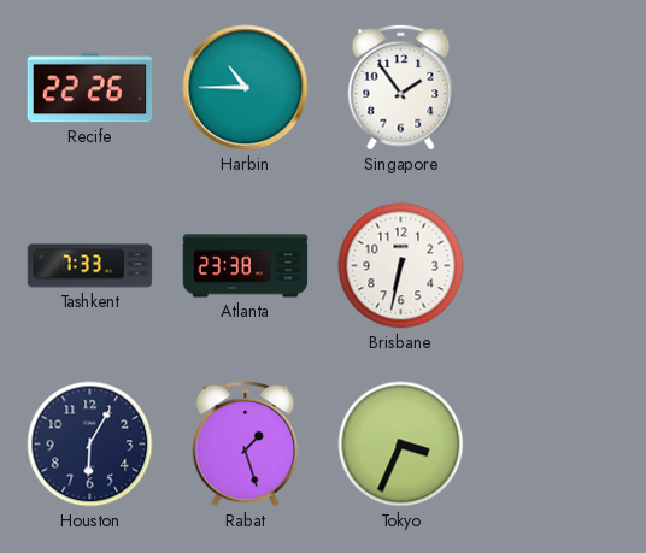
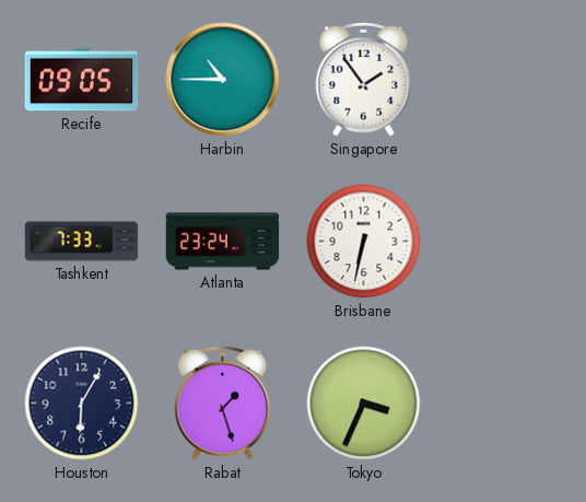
Recife: 22:26 -> 09:05 (82, 80)
Atlanta: 23:38 -> 23:24 (223, 242)
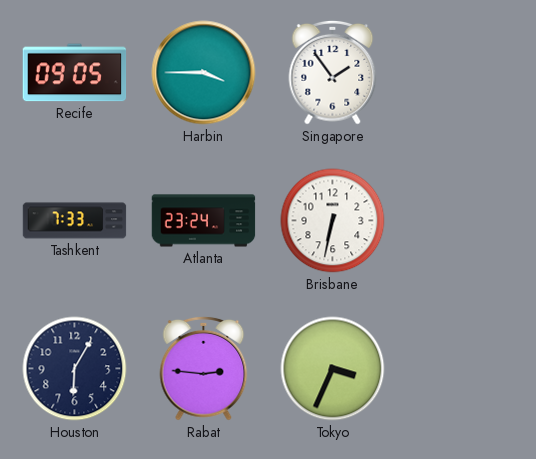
Harbin: 10:45 -> 3:45 (204, 73)
Rabat: 1:27 -> 2:46 (204, 368)
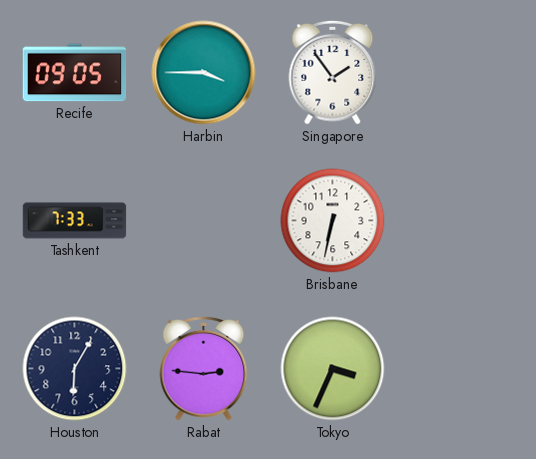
Atlanta: 23:24 -> none (204, 221)
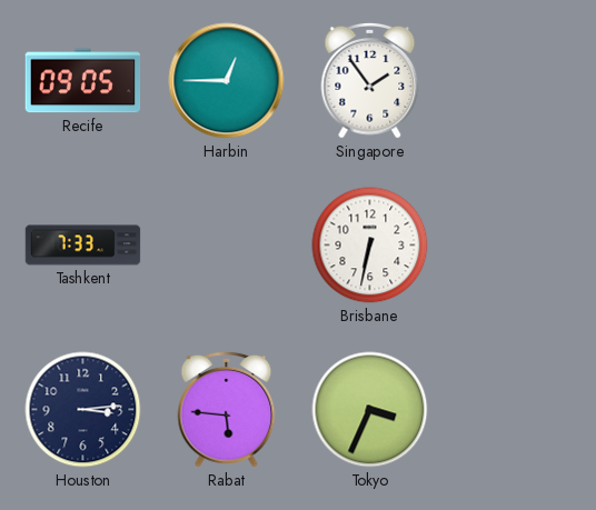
Harbin: 3:45 -> 12:45 (227, 81)
Houston: 6:05 -> 3:14 (83, 410)
Rabat: 2:46 -> 5:46 (227, 409)
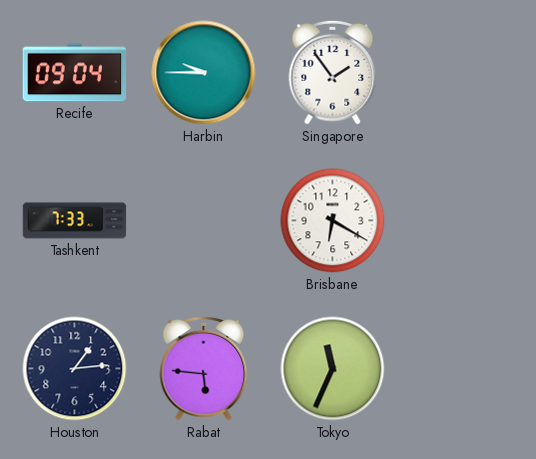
Recife: 09:05 -> 09:04 (75, 73)
Harbin: 12:45 -> 9:45 (204, 73)
Brisbane: 6:32 -> 6:20 (333, 221)
Houston: 3:14 -> 1:14 (75, 369)
Tokyo: 3:34 -> 11:34 (333, 369)
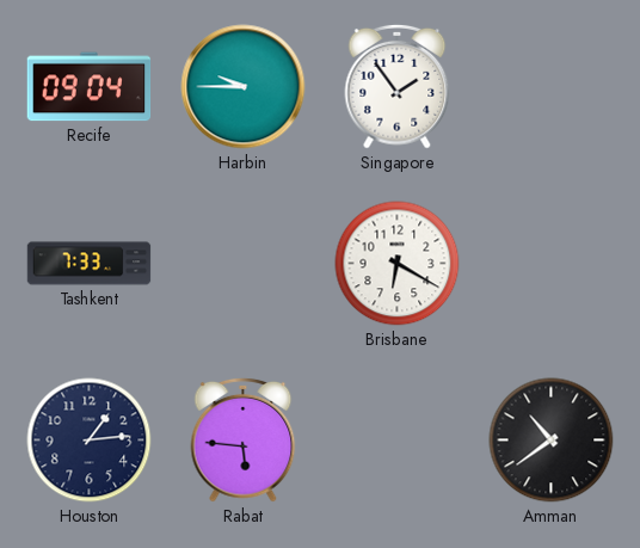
Tokyo: 11:34 -> none (333, 369)
Amman: none -> 10:39 (552, 441)
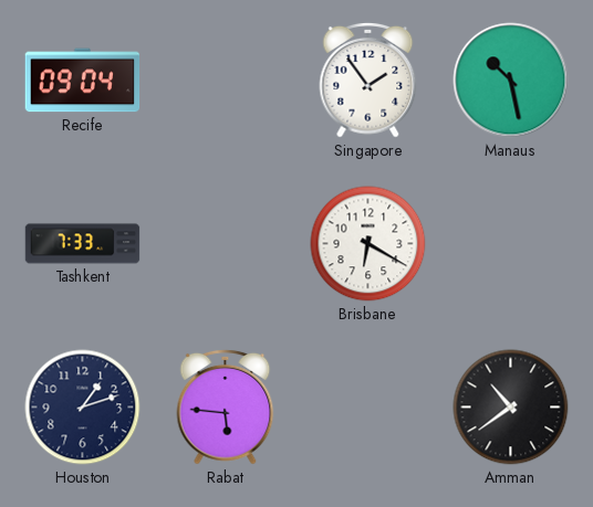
Harbin: 9:45 -> none (244, 87)
Manaus: none -> 10:28 (511, 81)
Houston: 1:14 -> 1:12 (83, 408)
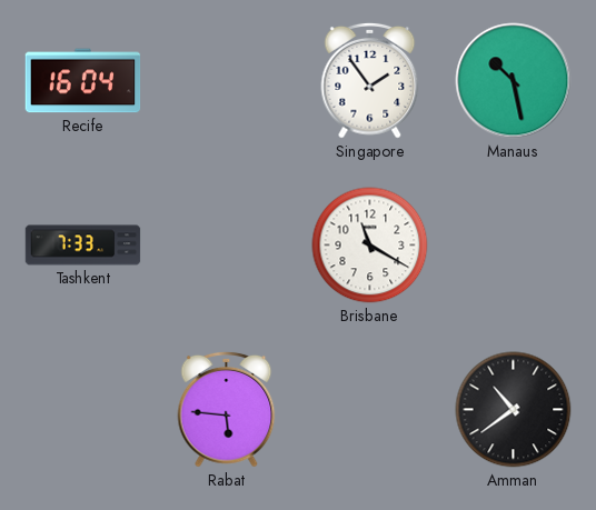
Recife: 09:04 -> 16:04 (83, 81)
Brisbane: 6:20 -> 11:20 (370, 246)
Houston: 1:12 -> none (83, 408)
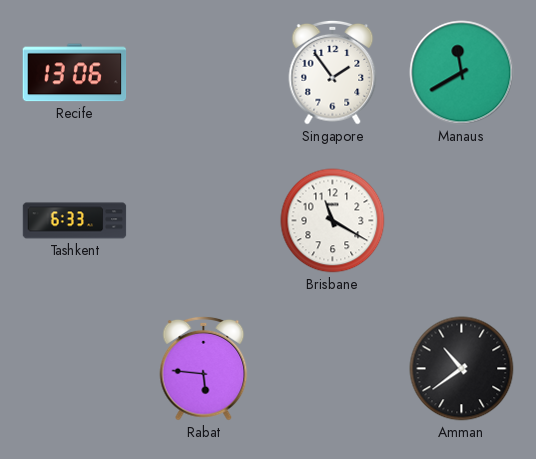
Recife: 16:04 -> 13:06 (75, 73)
Manaus: 10:28 -> 11:40 (462, 73)
Tashkent: 7:33 -> 6:33 (75, 221)
